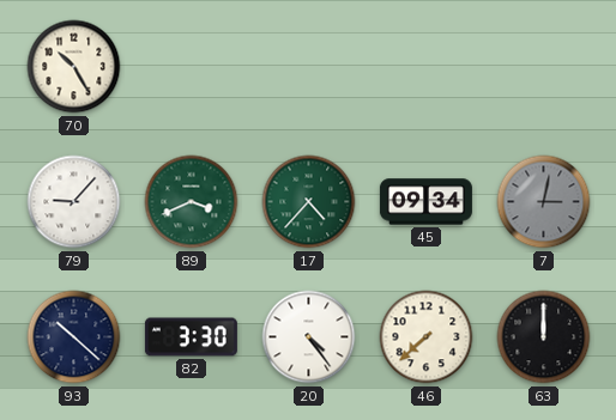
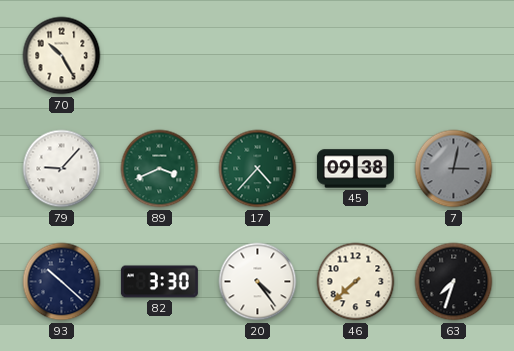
45: 09:34 -> 09:38 (355, 169)
63: 12:00 -> 7:33 (454, 282)
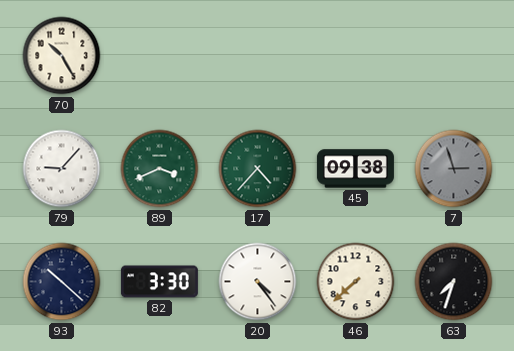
7: 3:02 -> 2:57 (454, 169)
